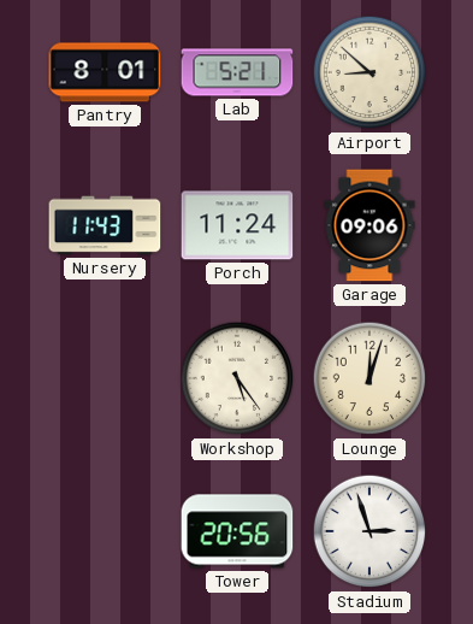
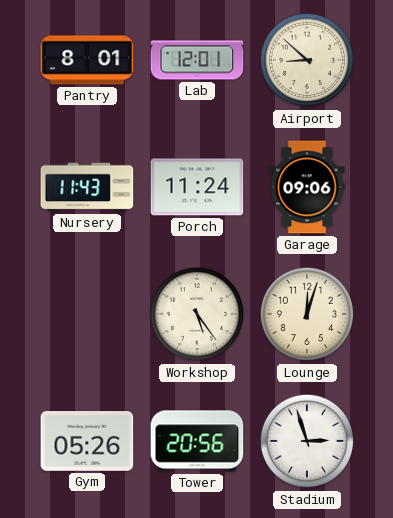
Lab: 5:21 -> 12:01 (197, 60)
Gym: none -> 05:26 (87, 441)
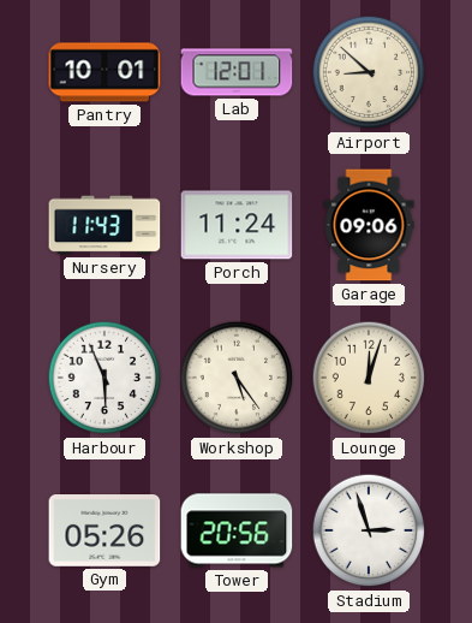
Pantry: 8:01 -> 10:01 (104, 72)
Harbour: none -> 5:56 (104, 378)
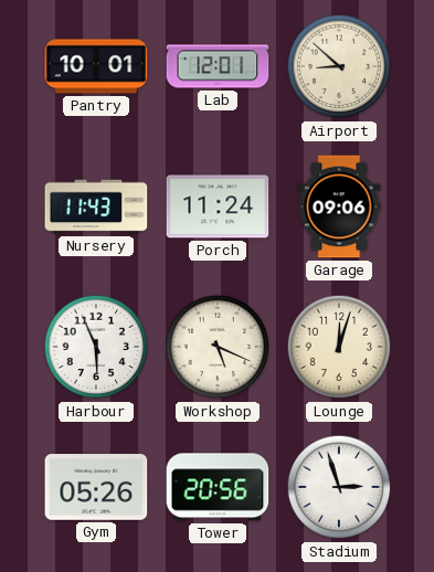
Workshop: 5:24 -> 5:19 (218, 347)
